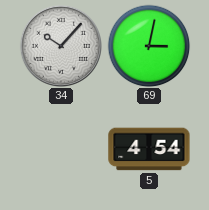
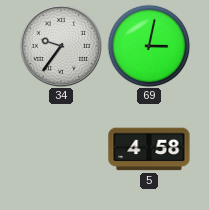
34: 10:07 -> 9:36 (60, 45)
5: 4:54 -> 4:58 (149, 149)
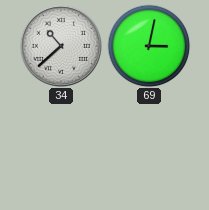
34: 9:36 -> 10:38 (60, 45)
5: 4:58 -> none (149, 149)
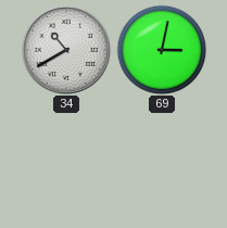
34: 10:38 -> 10:40 (65, 49)
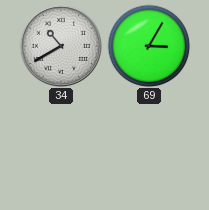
69: 3:02 -> 3:05 (149, 46)
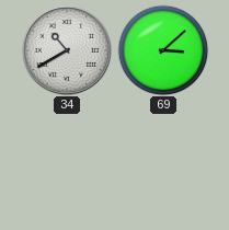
69: 3:05 -> 3:08 (163, 50)
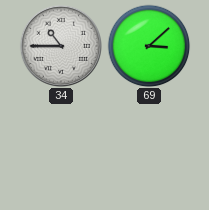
34: 10:40 -> 10:45 (60, 45)
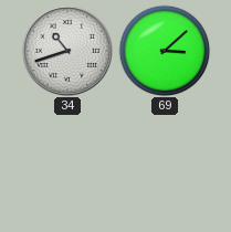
34: 10:45 -> 10:42 (66, 50)
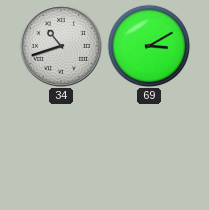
69: 3:08 -> 3:10 (149, 46)
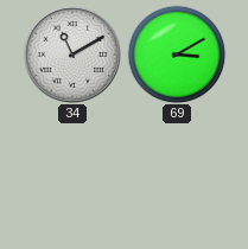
34: 10:42 -> 11:10 (71, 53)
